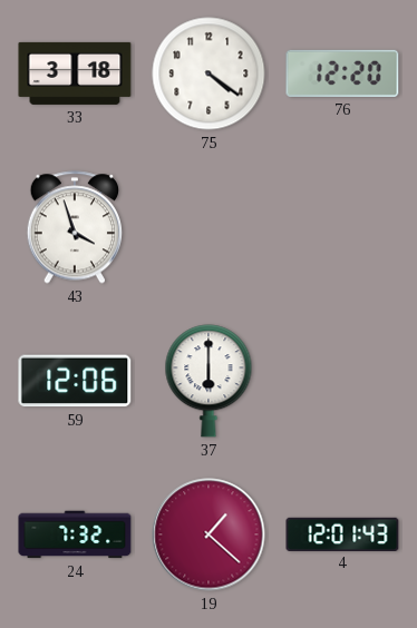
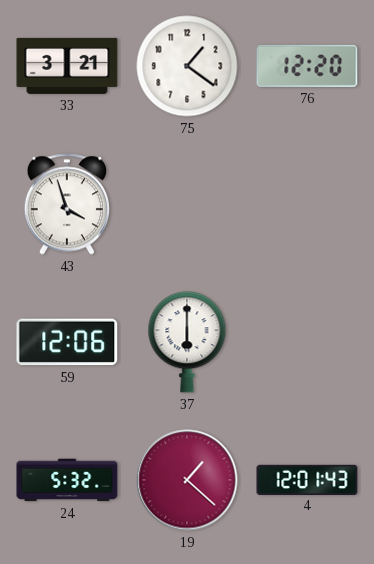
33: 3:18 -> 3:21 (67, 66)
75: 4:21 -> 1:21 (187, 66)
24: 7:32 -> 5:32 (67, 480)
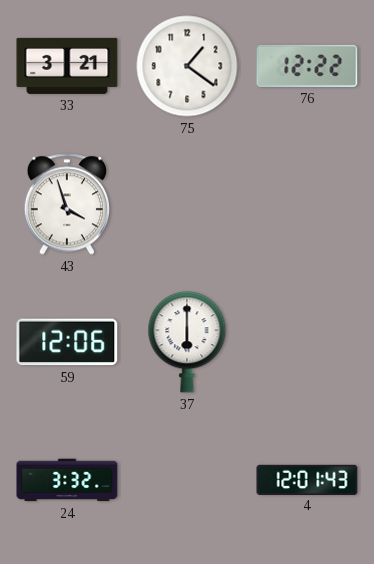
76: 12:20 -> 12:22 (307, 66)
24: 5:32 -> 3:32 (67, 480)
19: 1:22 -> none (187, 480)
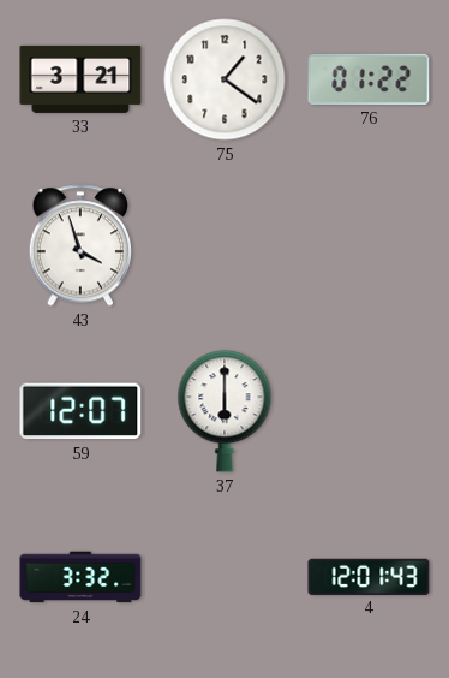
76: 12:22 -> 01:22 (369, 79)
59: 12:06 -> 12:07 (80, 411)
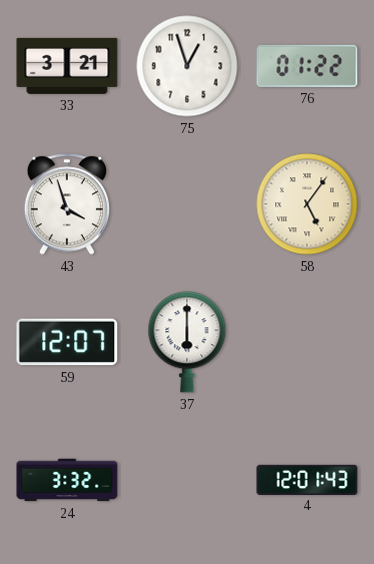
75: 1:21 -> 12:57 (187, 66)
58: none -> 5:06 (307, 204)
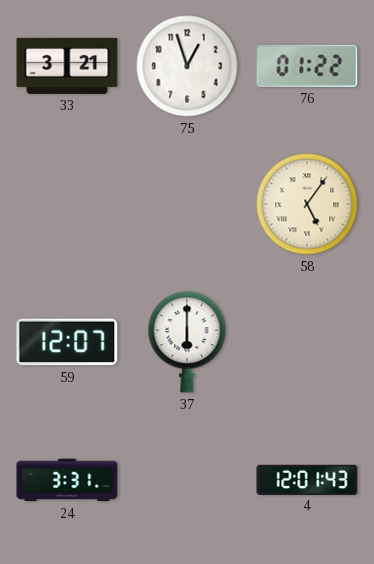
43: 3:57 -> none (66, 204)
24: 3:32 -> 3:31 (67, 480)
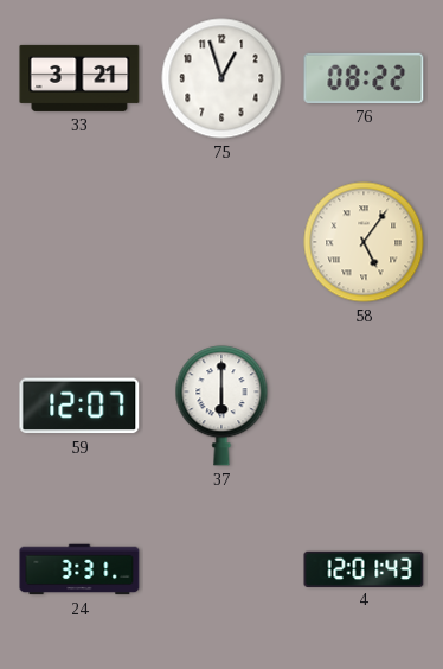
76: 01:22 -> 08:22 (364, 78)
